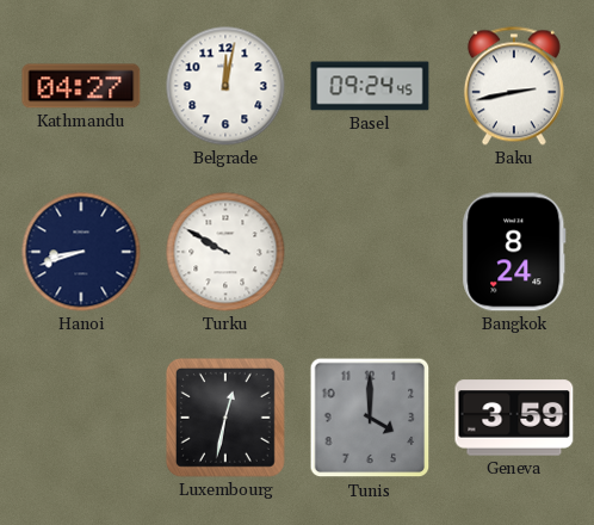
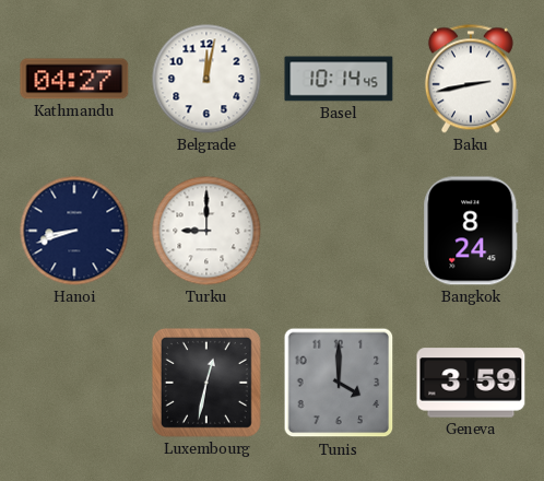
Basel: 09:24 -> 10:14 (339, 79)
Turku: 9:50 -> 9:00 (206, 231)
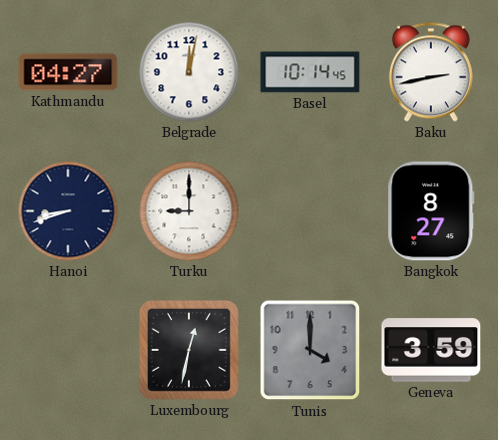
Bangkok: 8:24 -> 8:27 (431, 211)
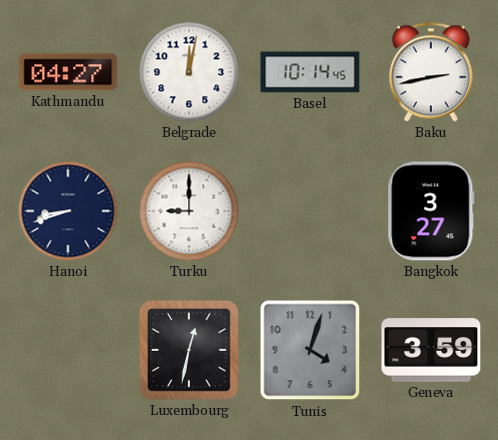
Bangkok: 8:27 -> 3:27 (431, 211)
Tunis: 4:00 -> 4:03 (310, 350)
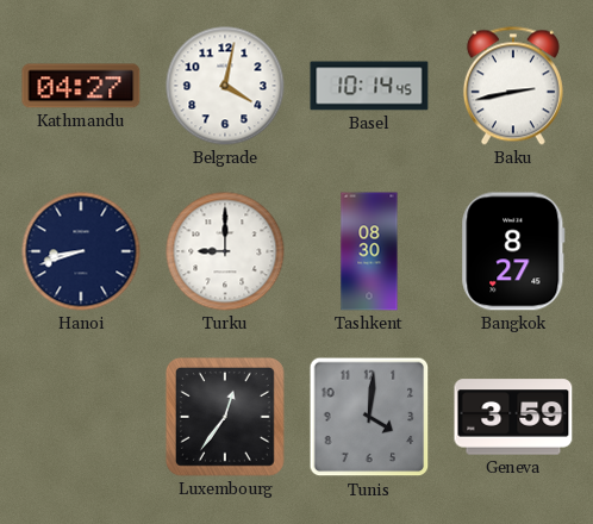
Belgrade: 12:02 -> 4:02 (225, 86)
Tashkent: none -> 08:30 (369, 251)
Bangkok: 3:27 -> 8:27 (513, 251)
Luxembourg: 12:32 -> 12:36 (225, 417)
Tunis: 4:03 -> 4:01 (369, 417)
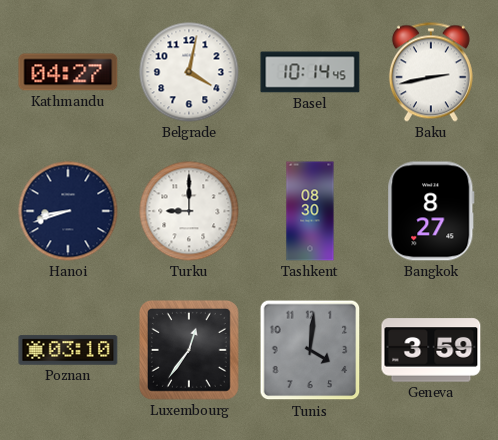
Poznan: none -> 03:10 (68, 350)
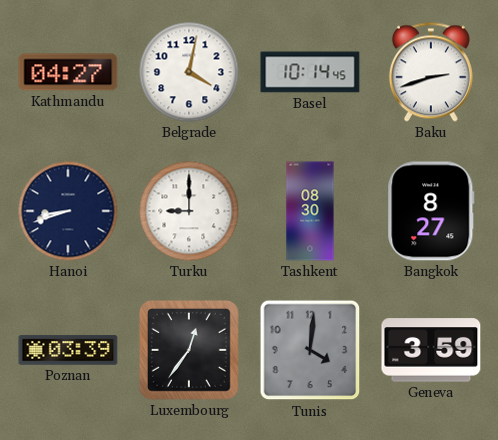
Baku: 2:43 -> 2:42 (431, 72)
Poznan: 03:10 -> 03:39 (68, 350)
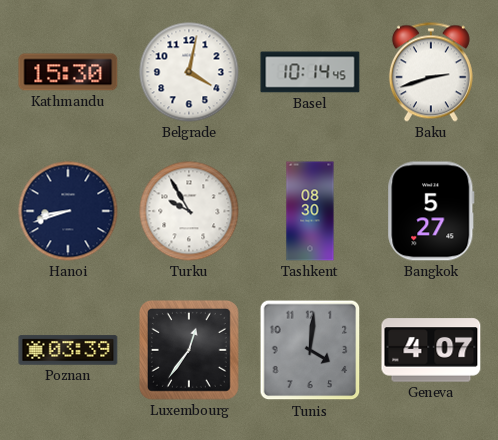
Kathmandu: 04:27 -> 15:30 (68, 72)
Turku: 9:00 -> 9:55 (189, 211)
Bangkok: 8:27 -> 5:27 (431, 211)
Geneva: 3:59 -> 4:07 (431, 350)
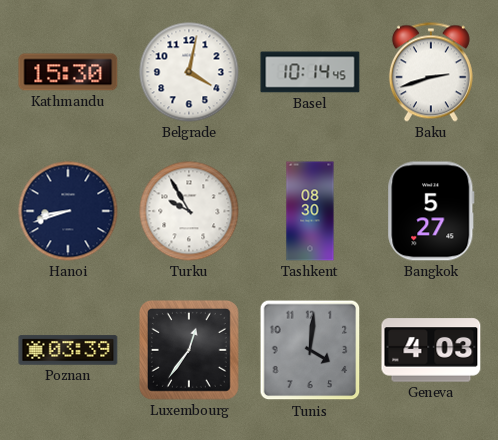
Geneva: 4:07 -> 4:03 (431, 350)
